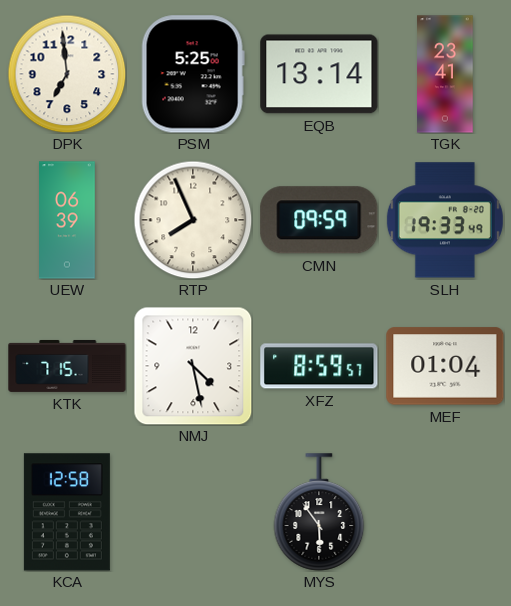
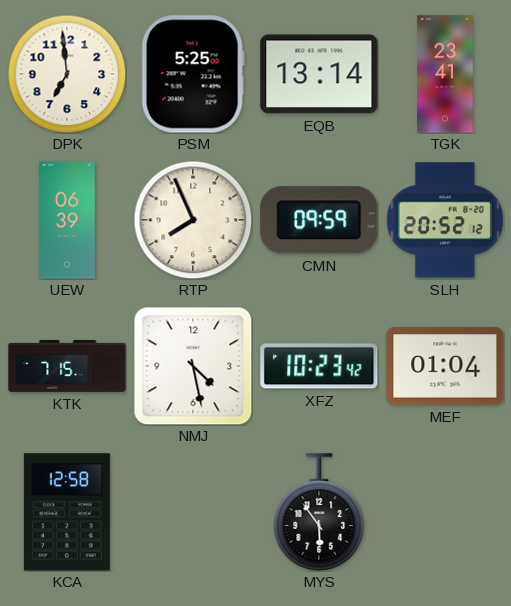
SLH: 19:33 -> 20:52 (445, 220)
XFZ: 8:59 -> 10:23 (319, 366)
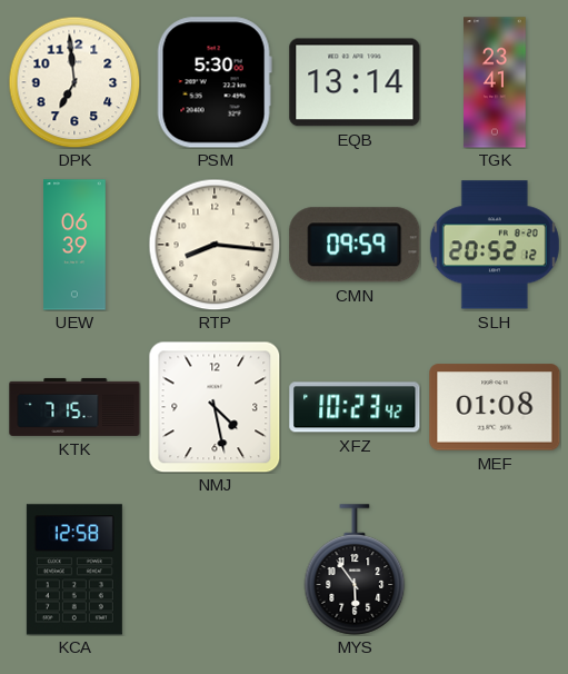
PSM: 5:25 -> 5:30 (215, 82)
RTP: 7:56 -> 8:16 (215, 245)
MEF: 01:04 -> 01:08 (495, 407)
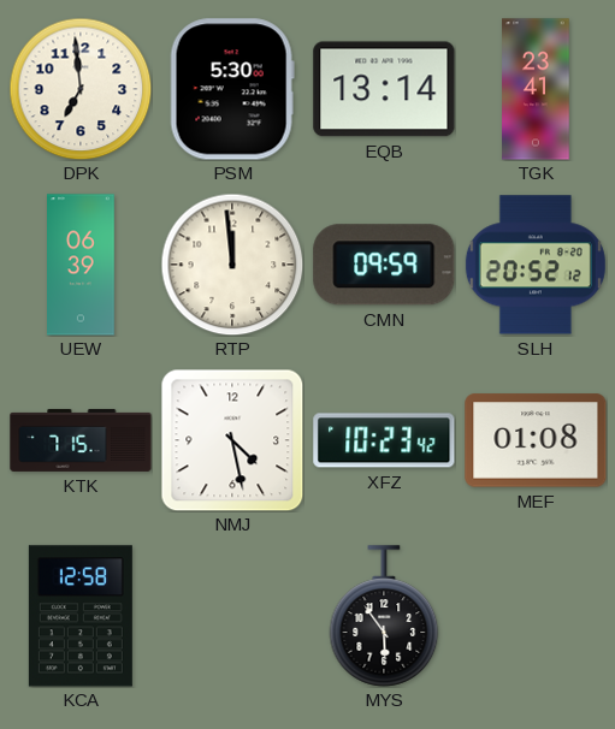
RTP: 8:16 -> 11:59 (232, 265)
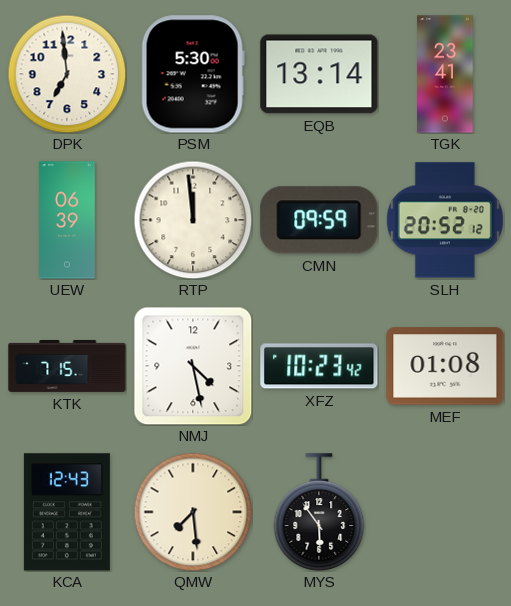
KCA: 12:58 -> 12:43 (67, 512)
QMW: none -> 7:29 (193, 512)
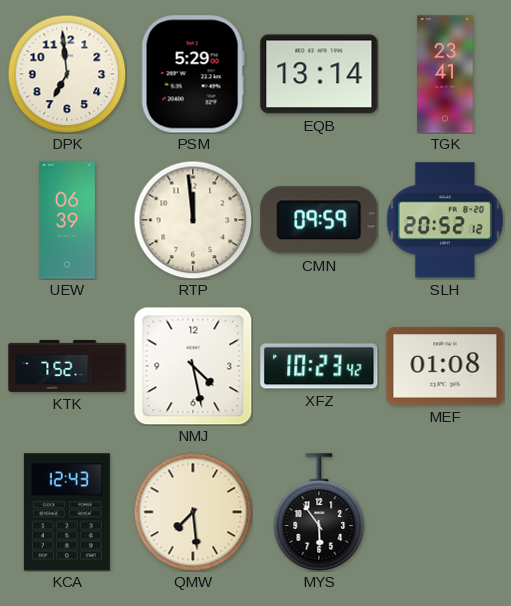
PSM: 5:30 -> 5:29 (193, 74)
KTK: 7:15 -> 7:52 (67, 366)
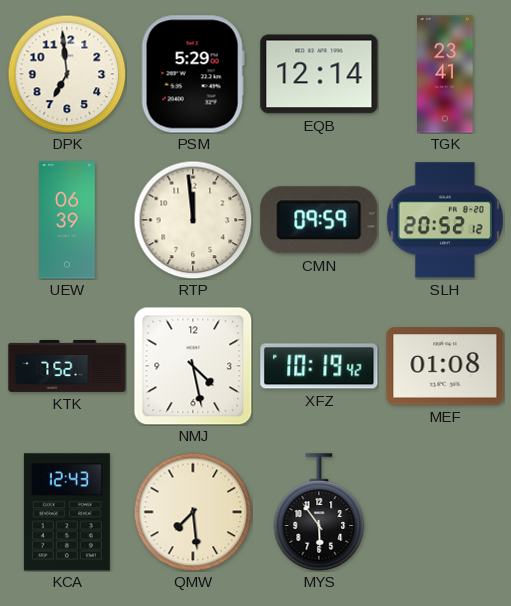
EQB: 13:14 -> 12:14 (319, 74)
XFZ: 10:23 -> 10:19 (319, 366)
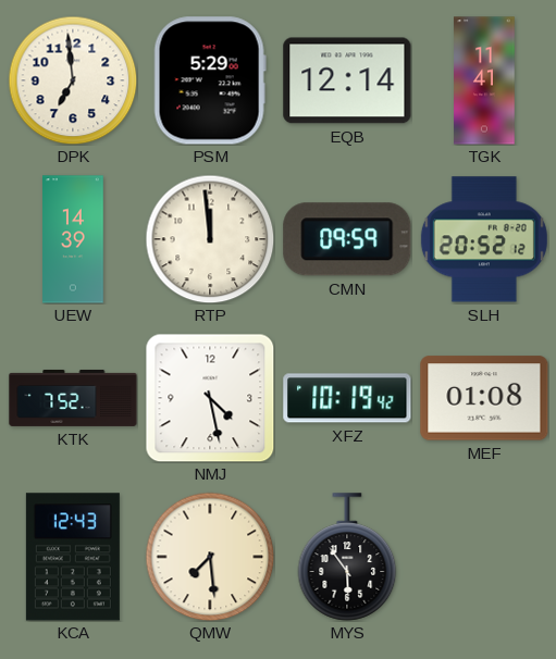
TGK: 23:41 -> 11:41 (484, 80)
UEW: 06:39 -> 14:39 (74, 239)
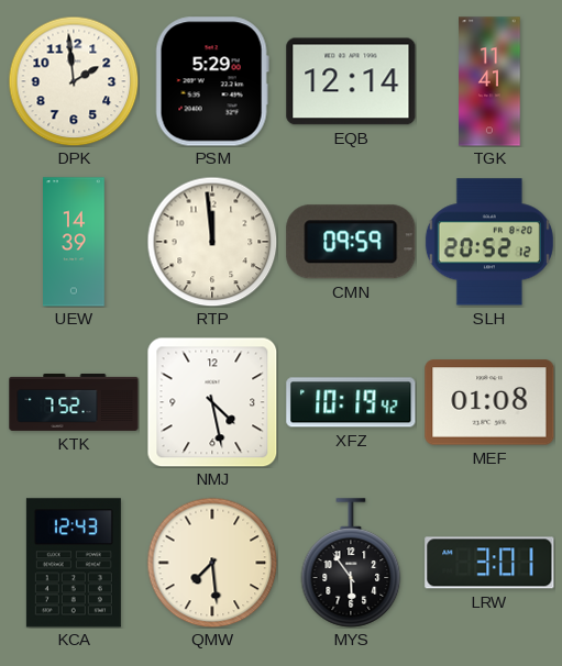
DPK: 6:59 -> 1:59 (74, 81)
LRW: none -> 3:01 (489, 563)
